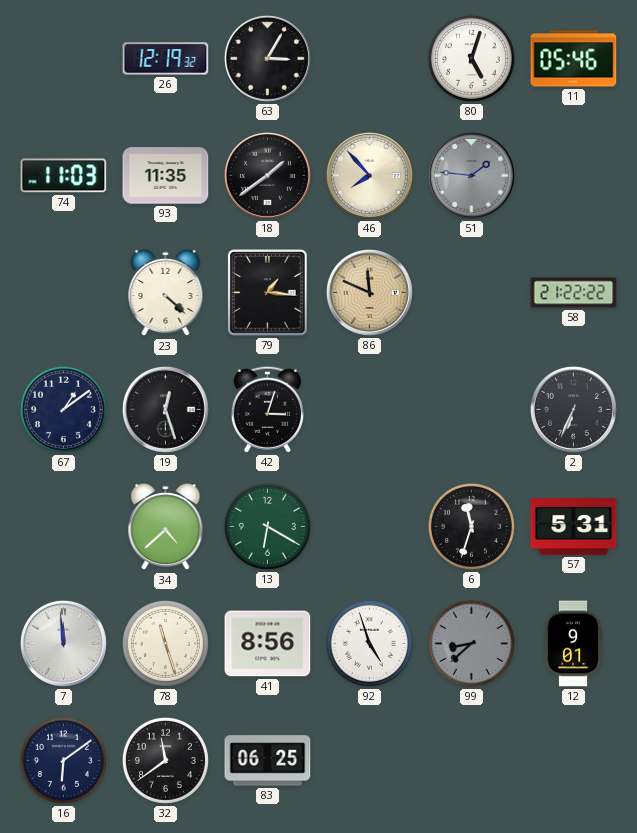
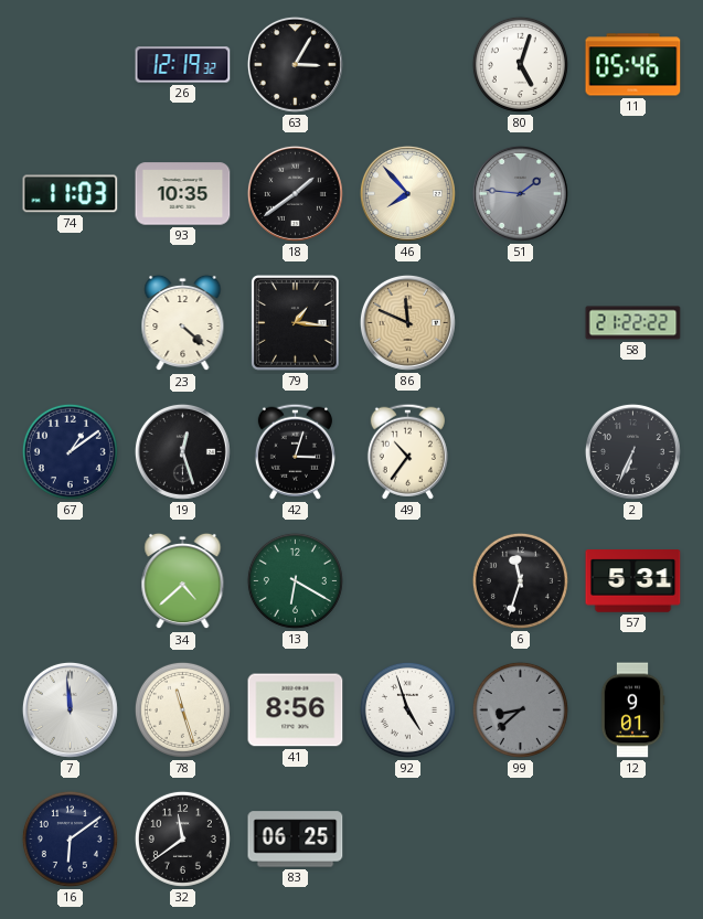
93: 11:35 -> 10:35 (183, 194)
49: none -> 10:36 (407, 451)
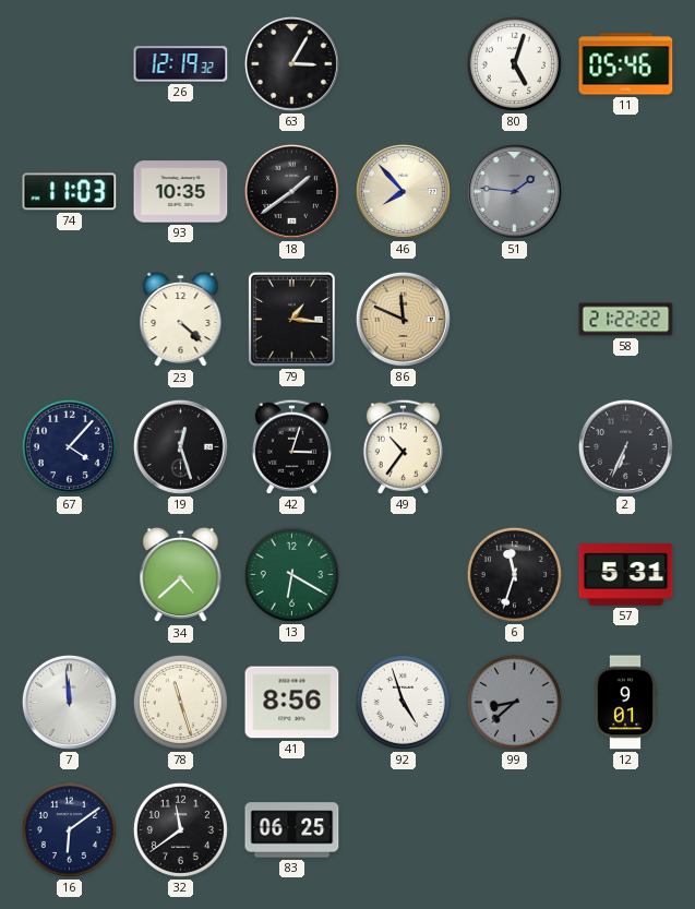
67: 1:09 -> 4:07 (69, 446)
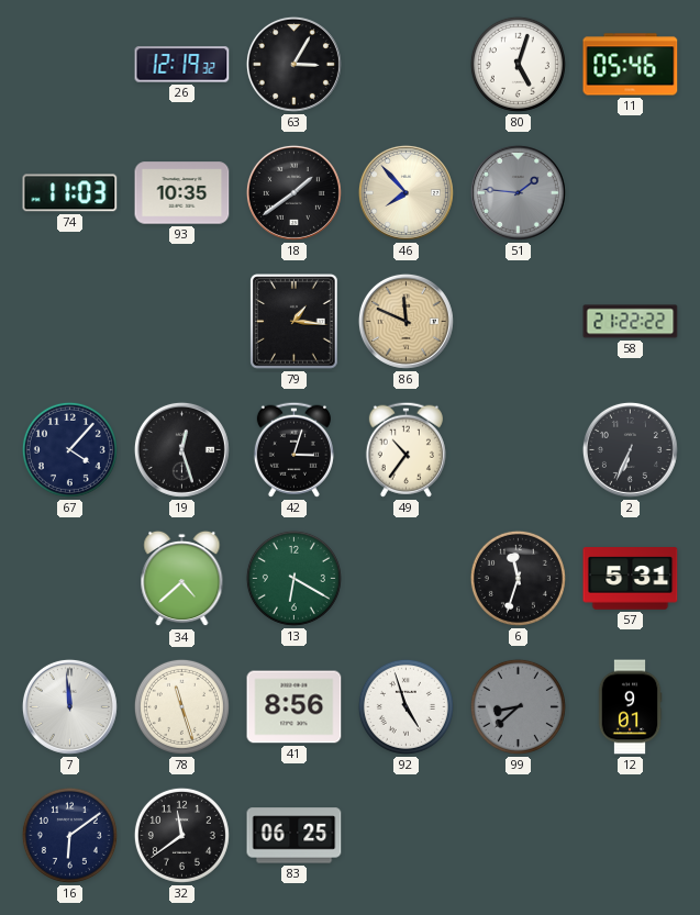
23: 4:22 -> none (181, 320)
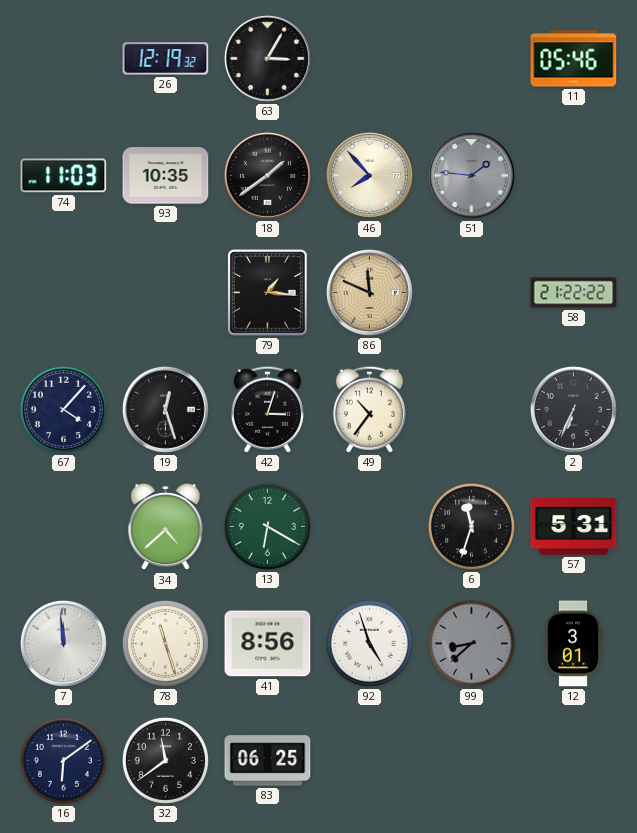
80: 5:03 -> none (518, 64)
12: 9:01 -> 3:01 (573, 644)
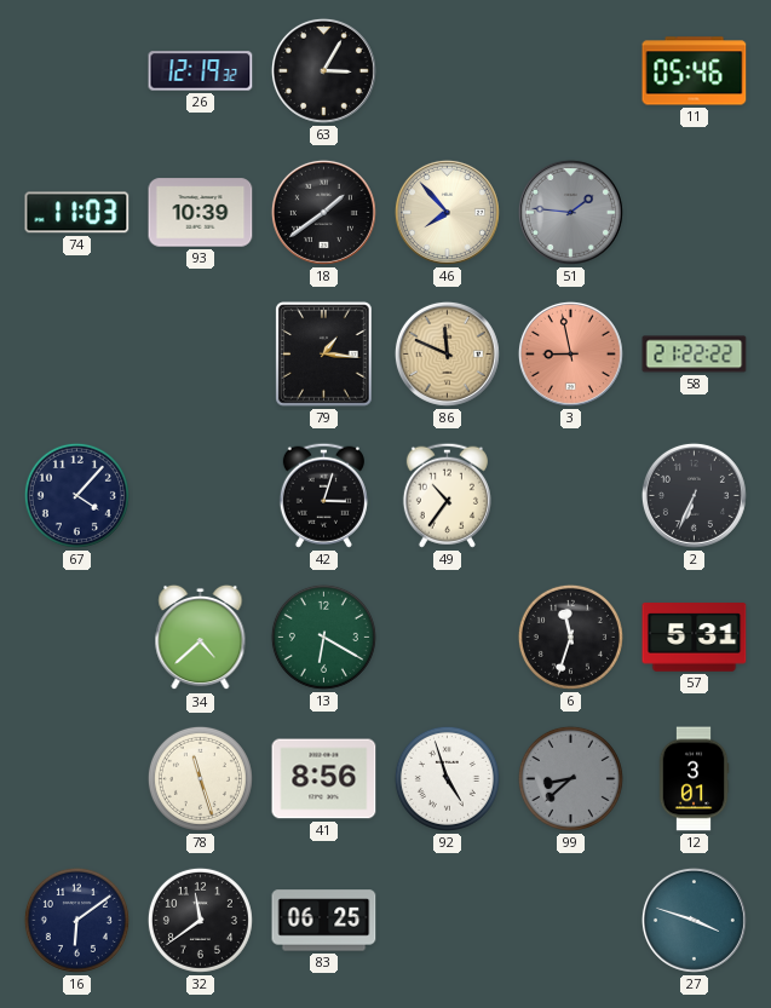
93: 10:35 -> 10:39 (201, 213)
3: none -> 8:58 (570, 353)
19: 12:27 -> none (165, 409)
7: 11:59 -> none (63, 643)
27: none -> 3:48 (694, 920)
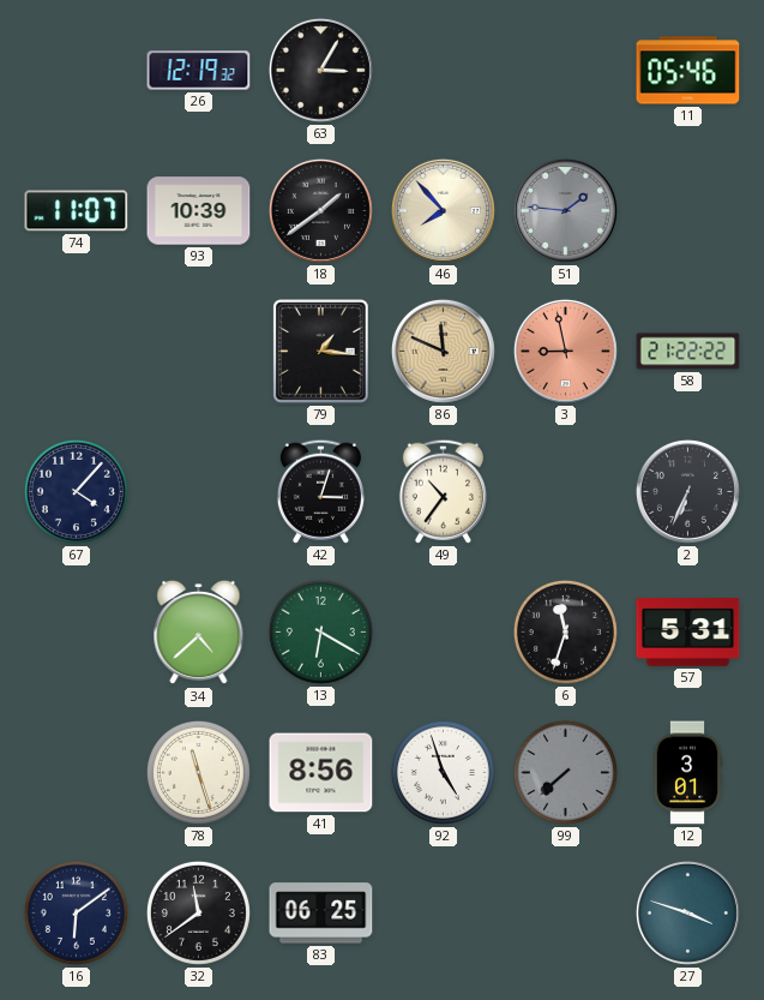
74: 11:03 -> 11:07 (77, 211)
99: 8:38 -> 7:38 (565, 772)
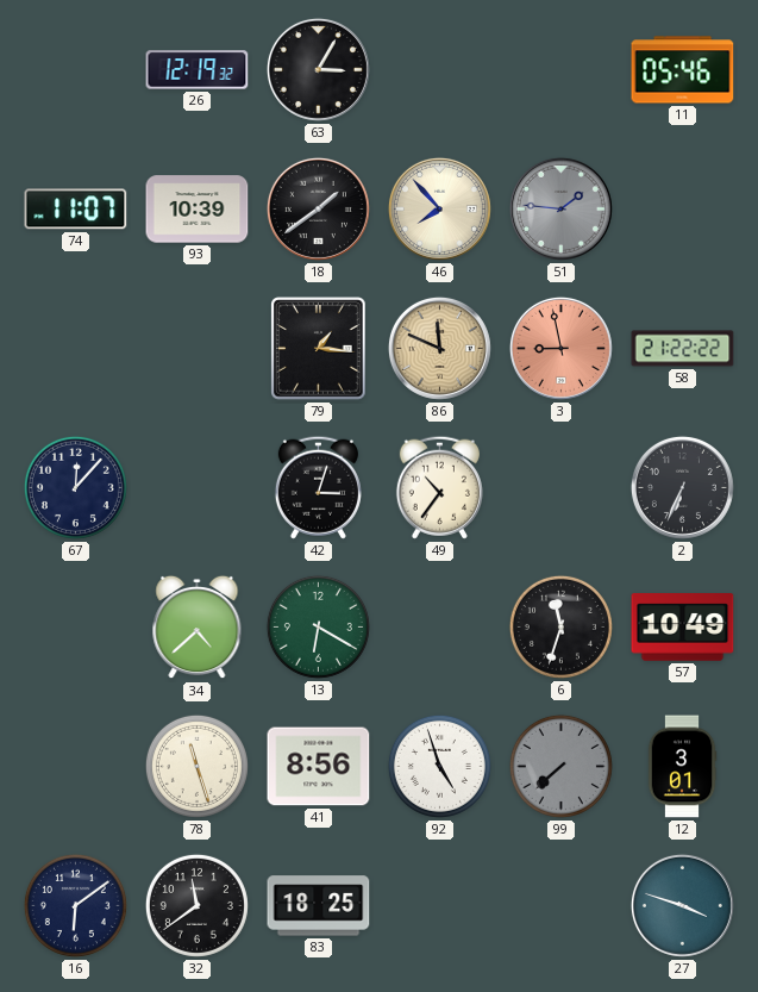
67: 4:07 -> 12:07 (75, 487)
57: 5:31 -> 10:49 (683, 628)
83: 06:25 -> 18:25 (319, 906)
